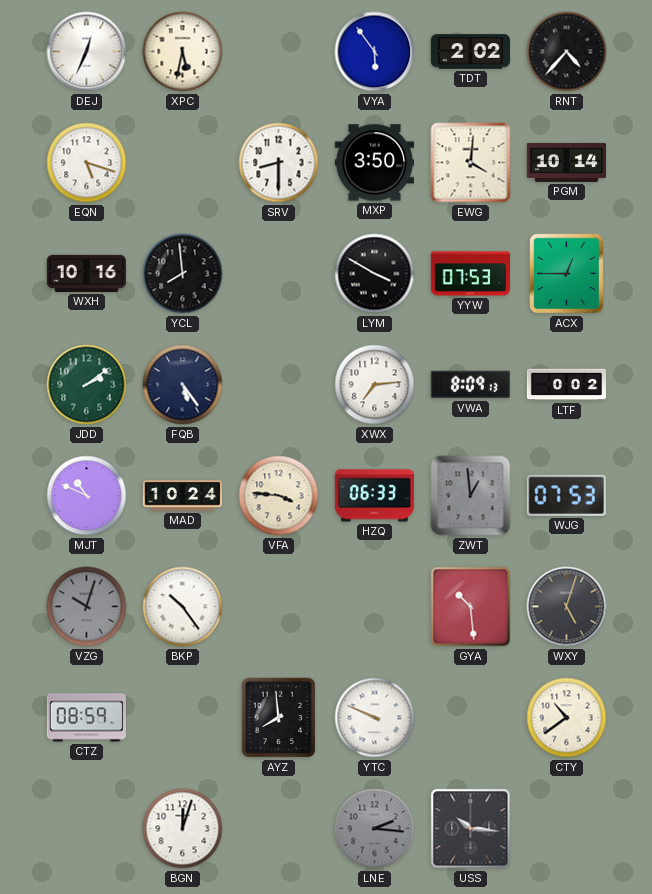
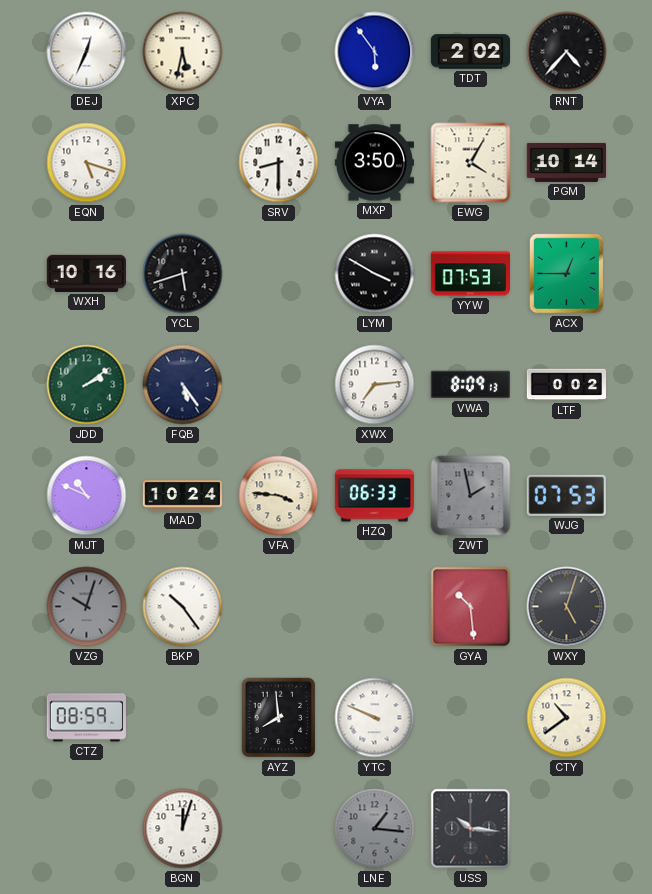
EWG: 4:01 -> 4:05 (471, 163)
YCL: 7:59 -> 5:42 (183, 274)
ZWT: 12:59 -> 1:58 (471, 496)
LNE: 2:16 -> 1:16 (375, 829)
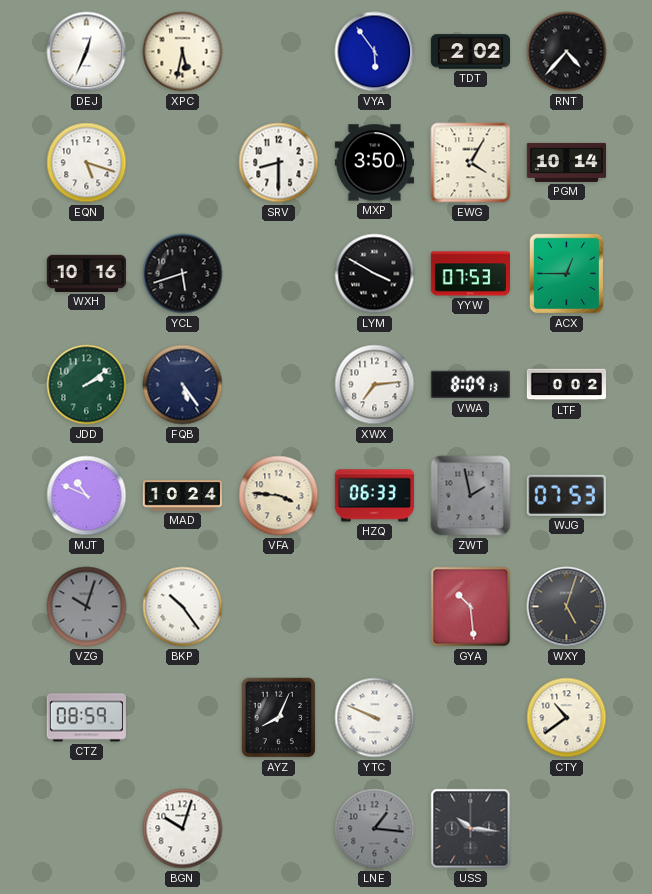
AYZ: 7:59 -> 8:04 (279, 718)
BGN: 12:03 -> 10:03 (183, 829)
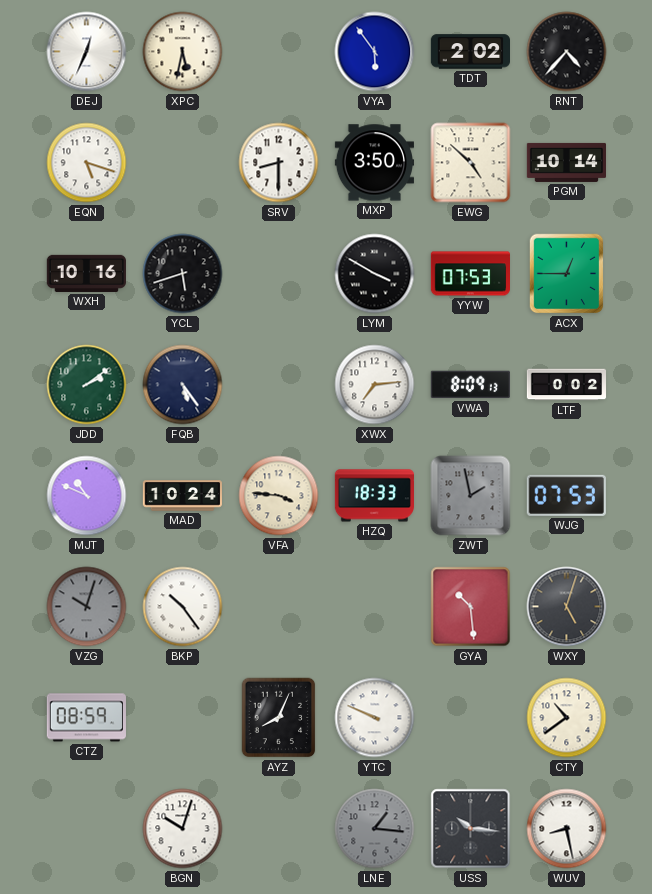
EWG: 4:05 -> 4:52 (471, 163)
HZQ: 06:33 -> 18:33 (374, 496)
WUV: none -> 8:28 (567, 829)
